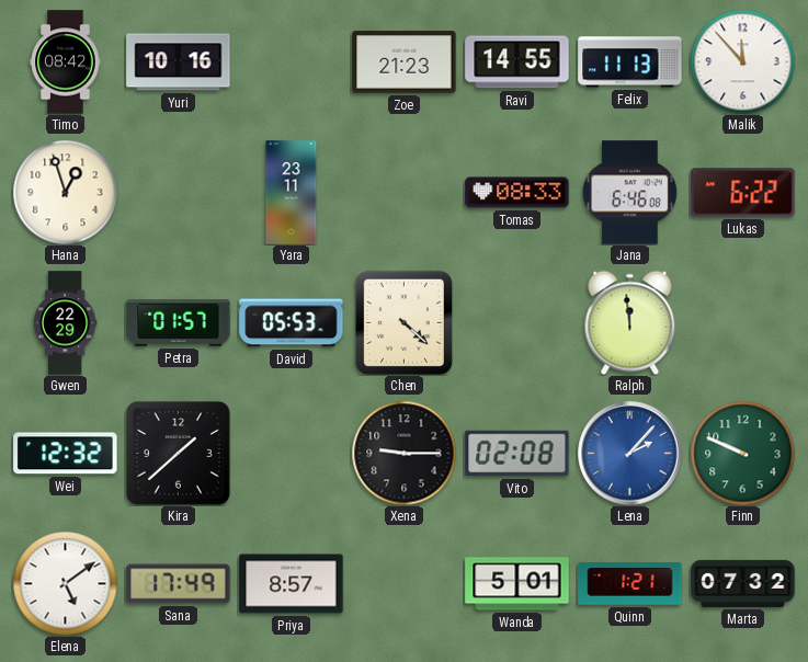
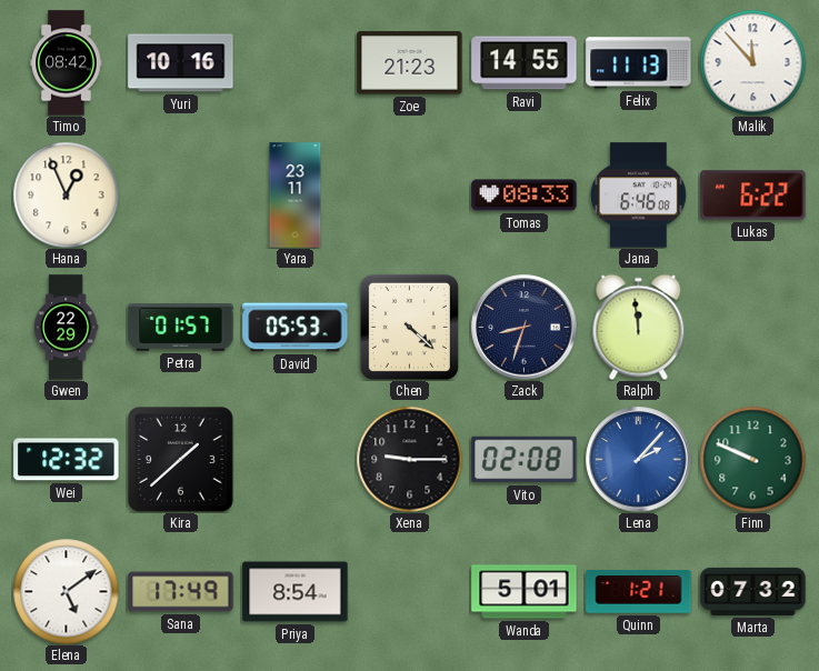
Hana: 12:57 -> 12:56 (66, 194)
Zack: none -> 8:33 (525, 328)
Priya: 8:57 -> 8:54 (296, 592)
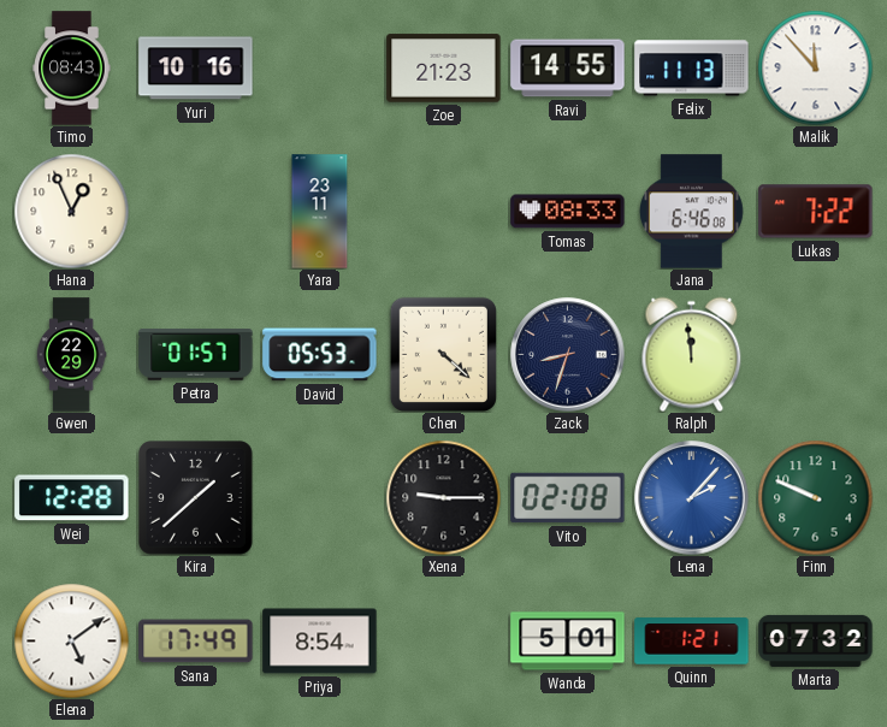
Timo: 08:42 -> 08:43 (72, 69)
Lukas: 6:22 -> 7:22 (816, 212)
Wei: 12:32 -> 12:28 (72, 498)
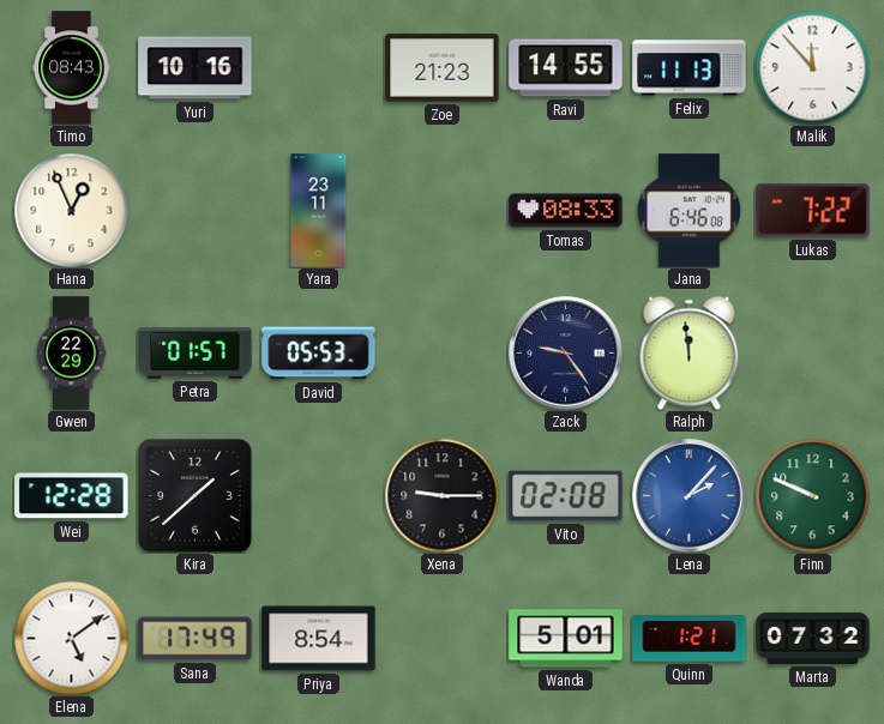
Chen: 4:22 -> none (443, 354)
Zack: 8:33 -> 9:24 (566, 354)
